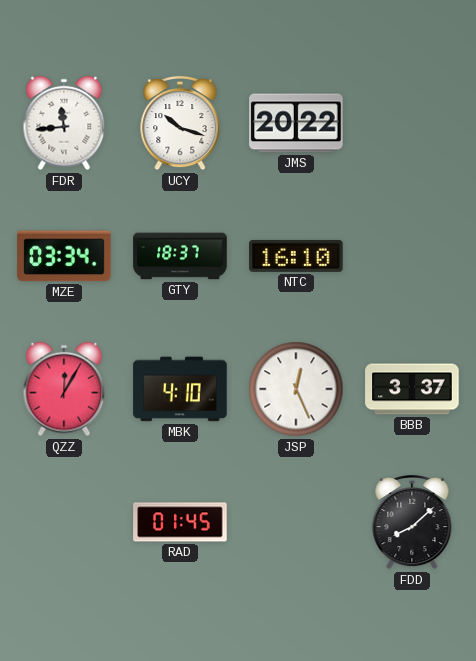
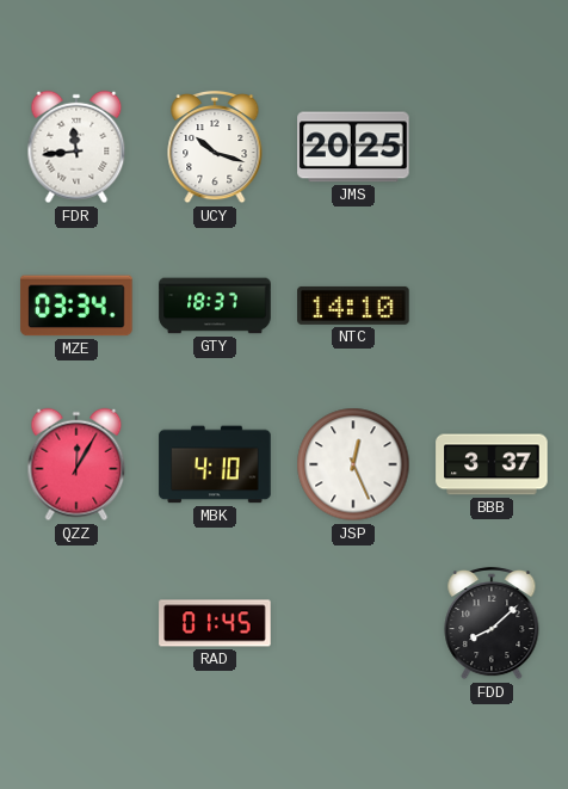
JMS: 20:22 -> 20:25 (353, 147)
NTC: 16:10 -> 14:10 (353, 306)
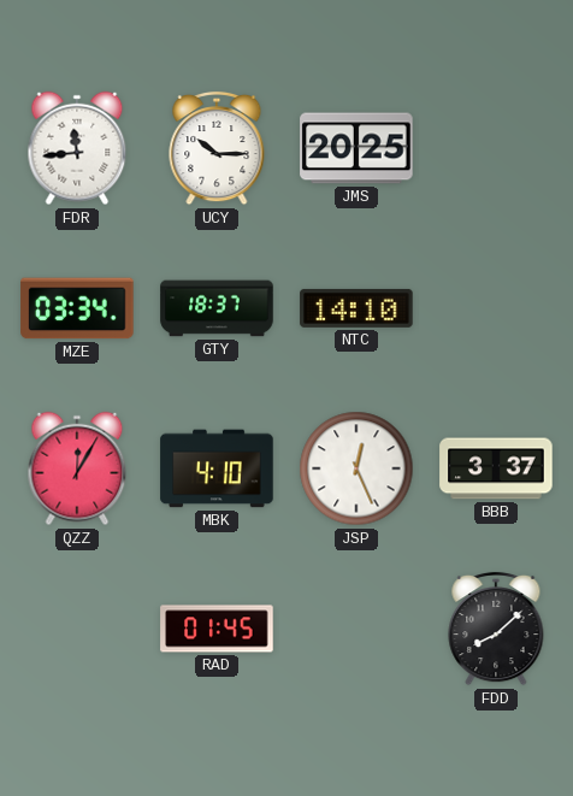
UCY: 10:18 -> 10:15 (217, 148)
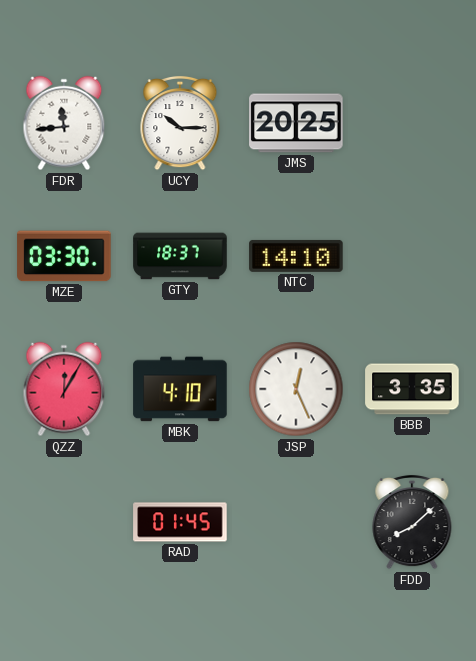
MZE: 03:34 -> 03:30 (64, 256)
BBB: 3:37 -> 3:35 (412, 389)
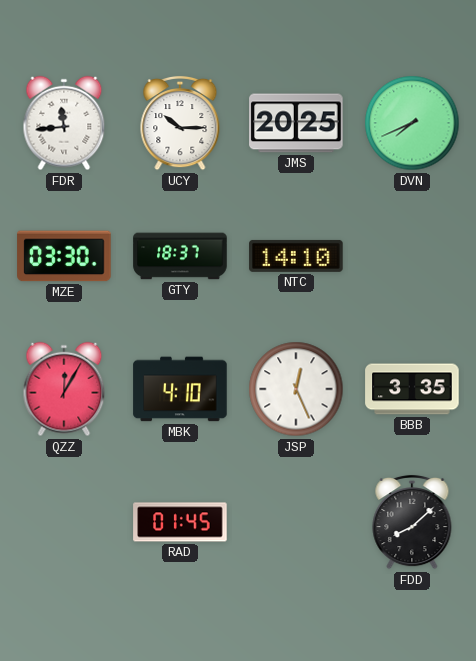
DVN: none -> 7:41 (412, 123)
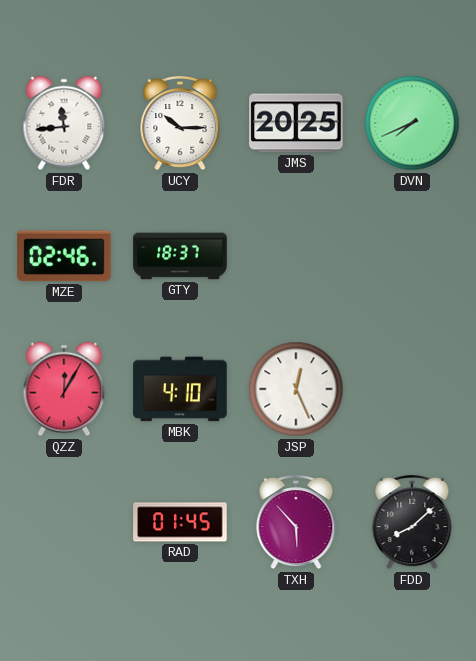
MZE: 03:30 -> 02:46 (64, 256)
NTC: 14:10 -> none (296, 256)
BBB: 3:35 -> none (412, 389)
TXH: none -> 5:53 (296, 522)
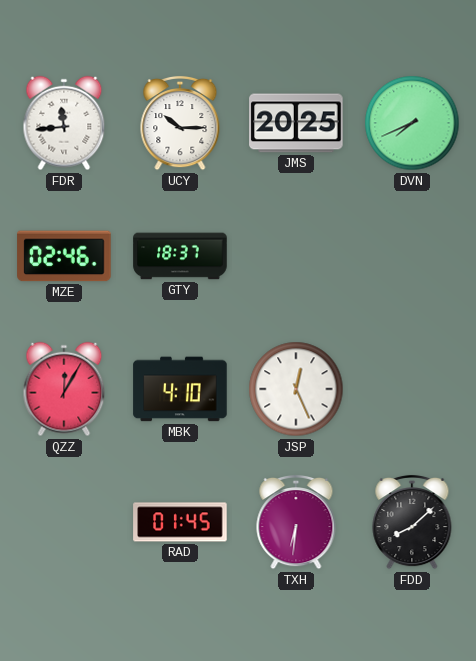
TXH: 5:53 -> 6:31 (296, 522)
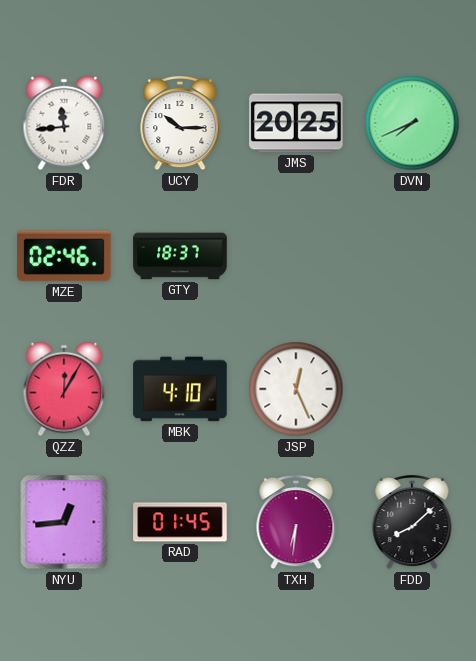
NYU: none -> 12:44 (64, 522)
